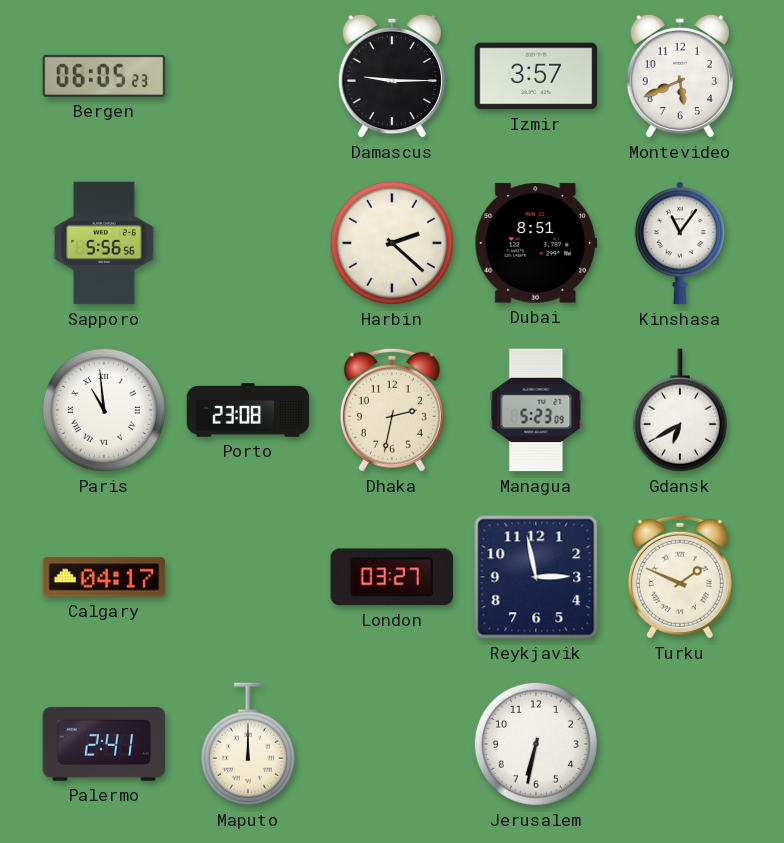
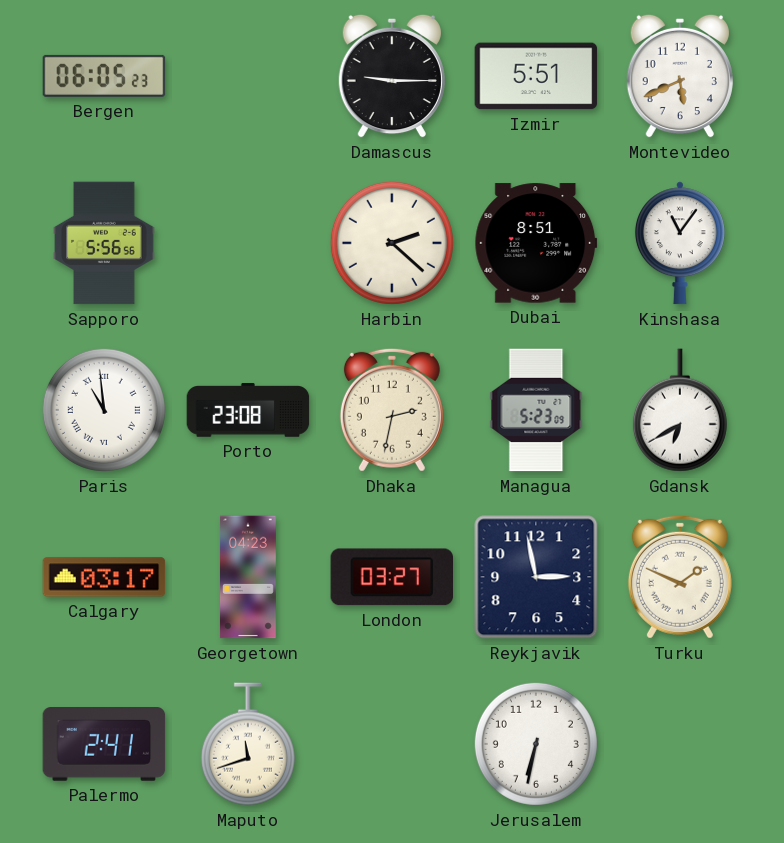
Izmir: 3:57 -> 5:51 (536, 76)
Calgary: 04:17 -> 03:17 (104, 577)
Georgetown: none -> 04:23 (248, 577)
Maputo: 12:00 -> 11:42 (248, 744)
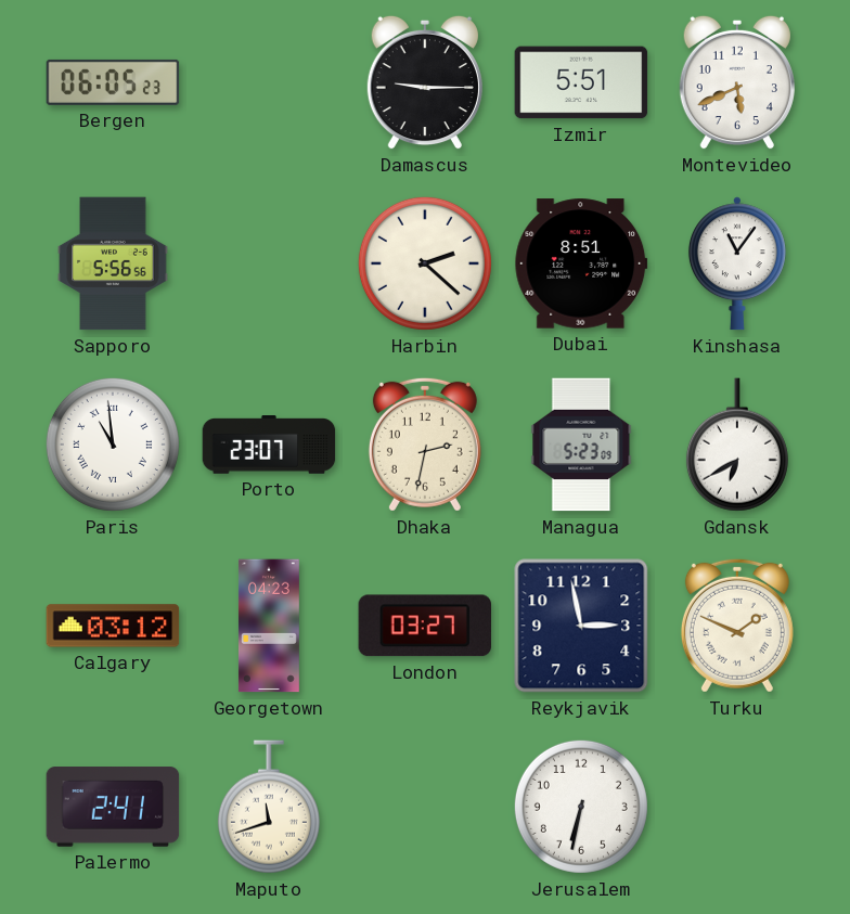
Porto: 23:08 -> 23:07 (269, 446)
Calgary: 03:17 -> 03:12 (113, 626)
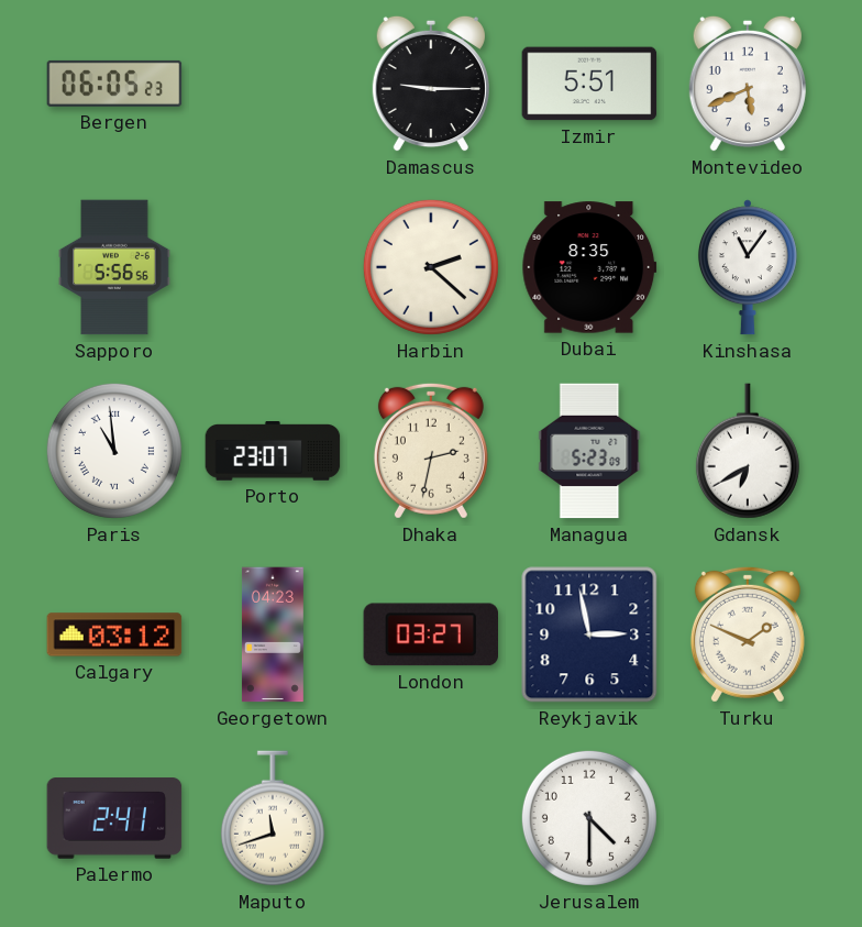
Dubai: 8:51 -> 8:35 (589, 267)
Jerusalem: 6:32 -> 4:30 (589, 818)
